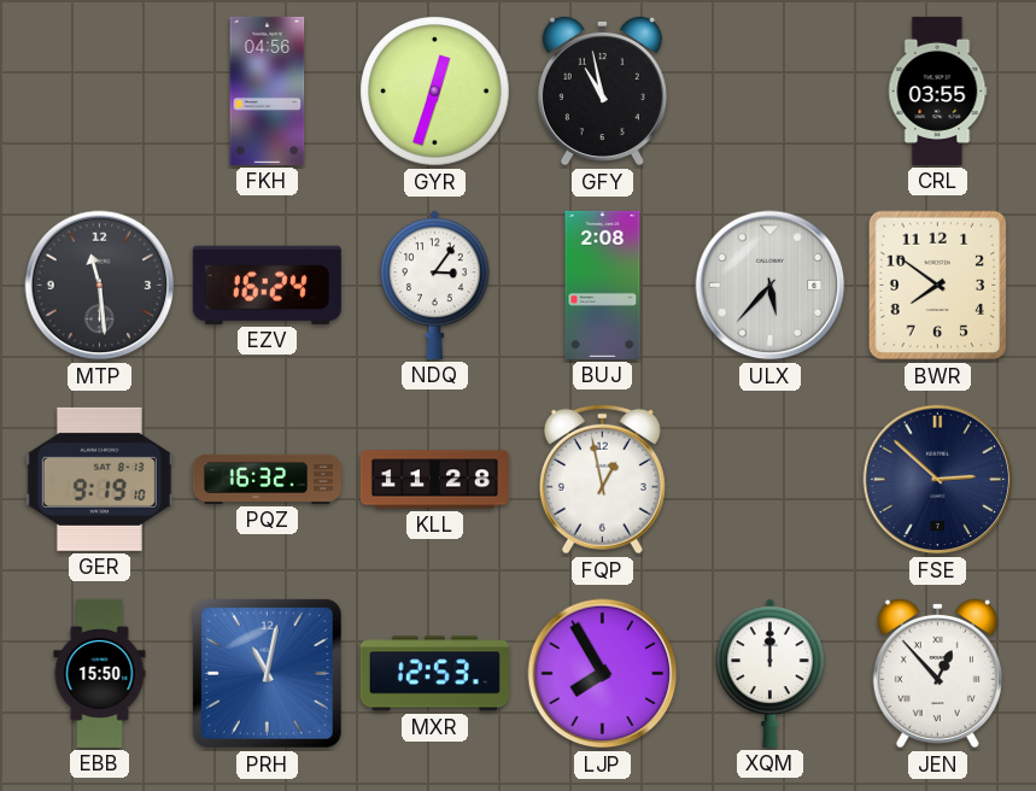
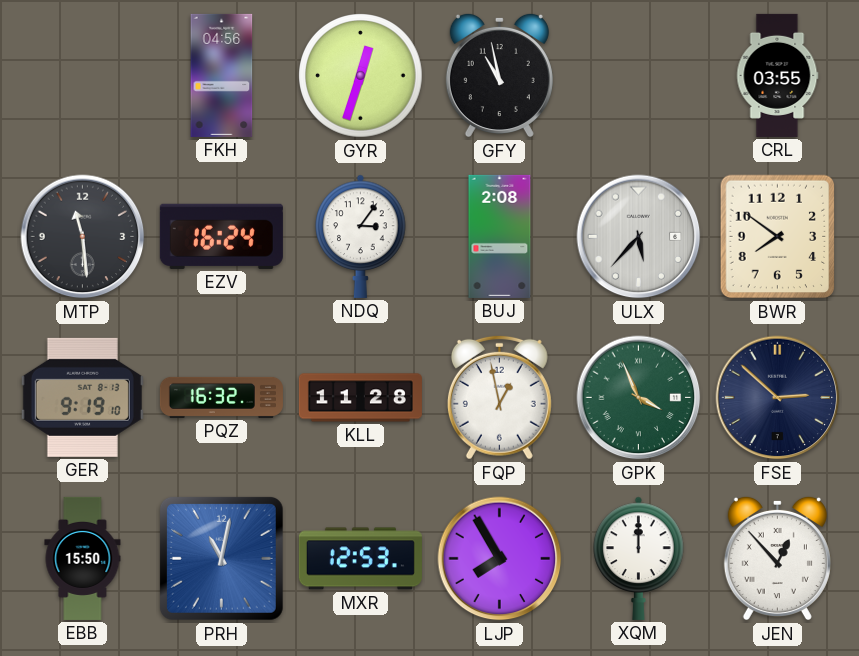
GPK: none -> 3:56 (639, 398)
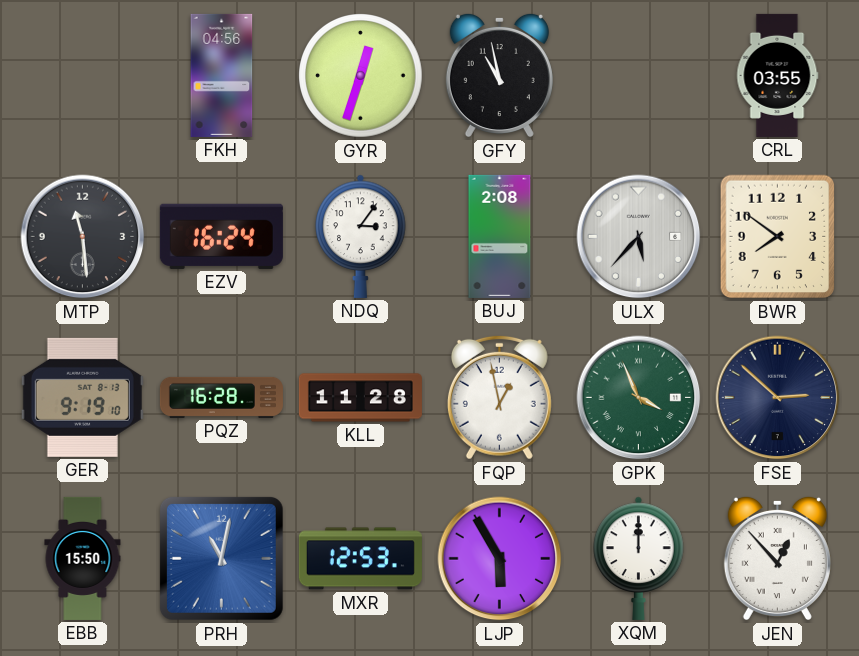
PQZ: 16:32 -> 16:28 (221, 397)
LJP: 7:55 -> 5:55 (500, 559)
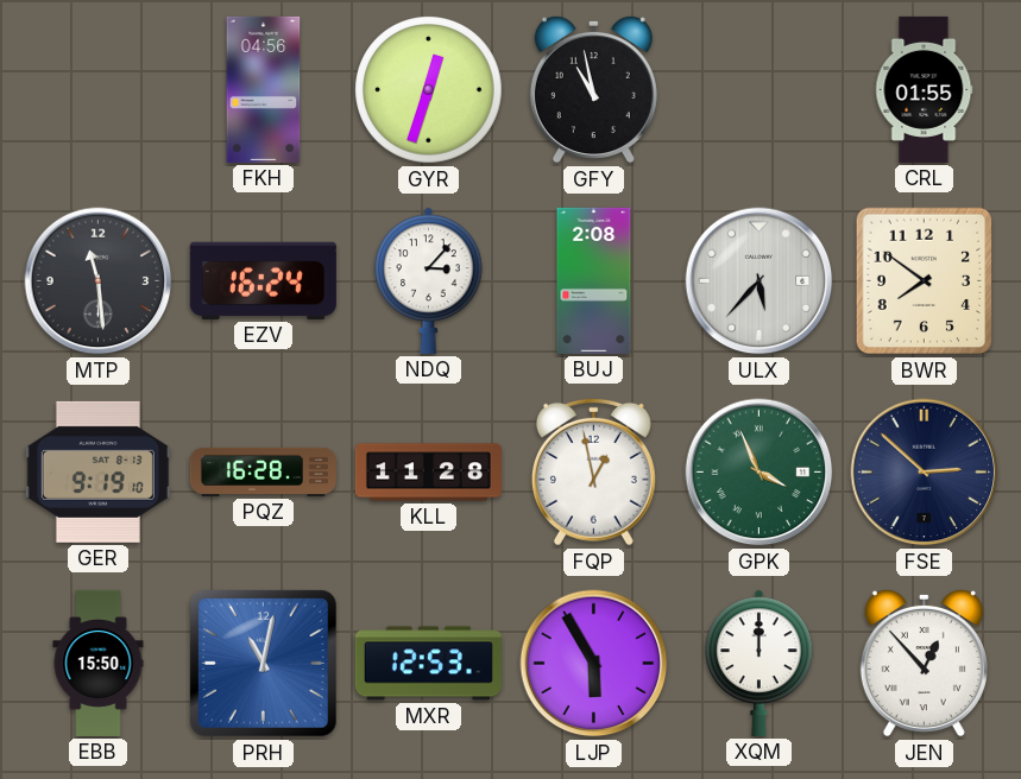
CRL: 03:55 -> 01:55 (924, 89)
NDQ: 3:06 -> 3:07 (429, 280)
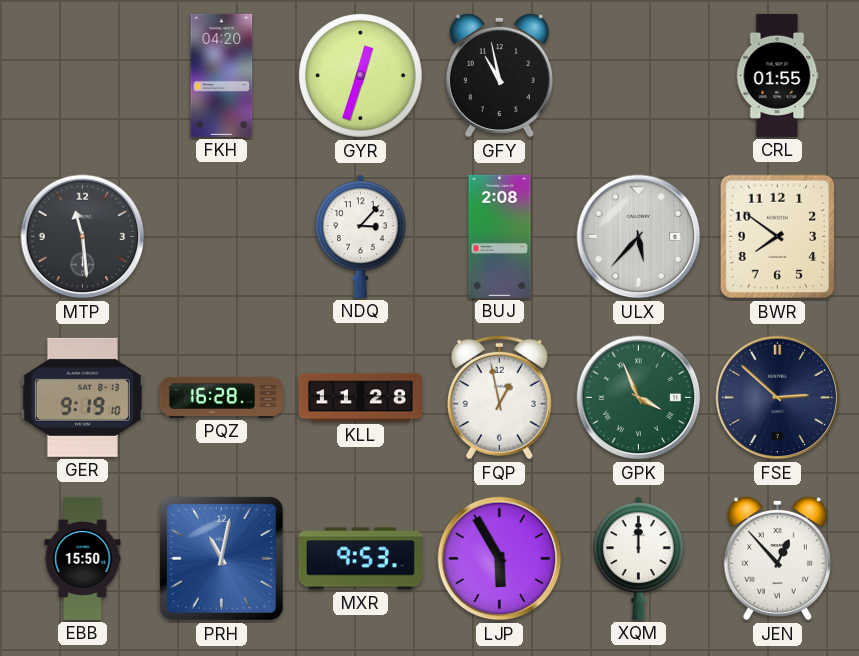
FKH: 04:56 -> 04:20 (222, 75)
EZV: 16:24 -> none (263, 280)
MXR: 12:53 -> 9:53 (360, 559)
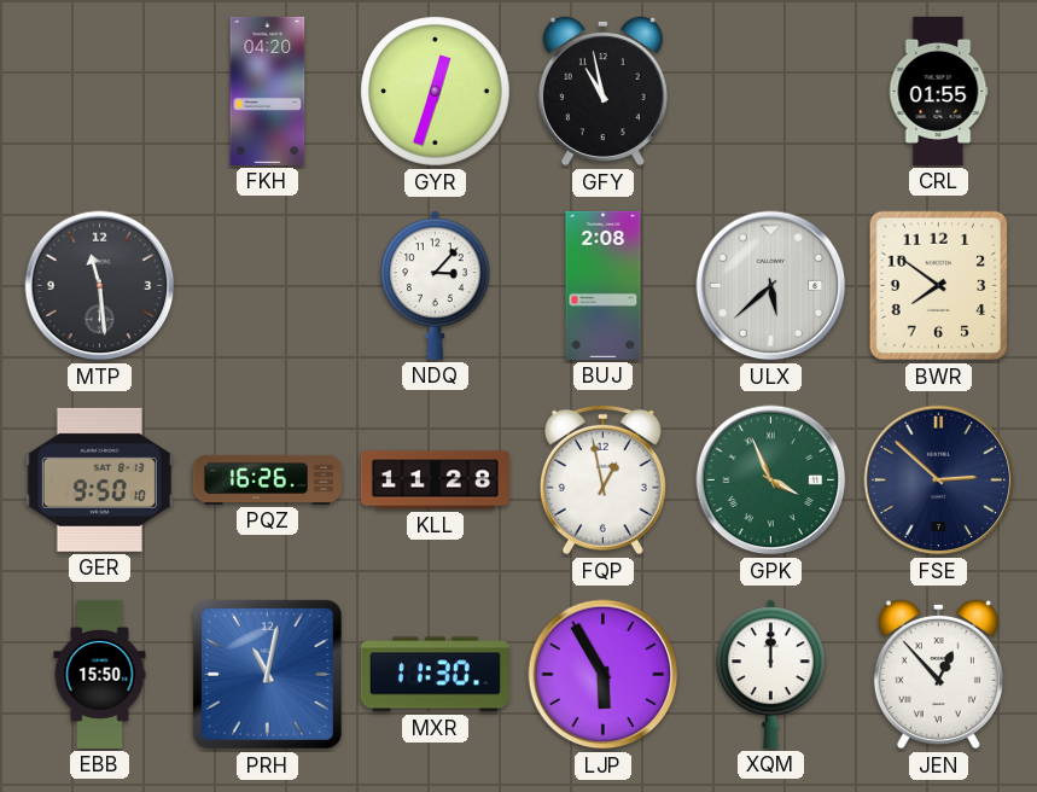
ULX: 5:37 -> 5:38 (771, 286)
GER: 9:19 -> 9:50 (99, 479)
PQZ: 16:28 -> 16:26 (267, 479)
MXR: 9:53 -> 11:30 (435, 675)
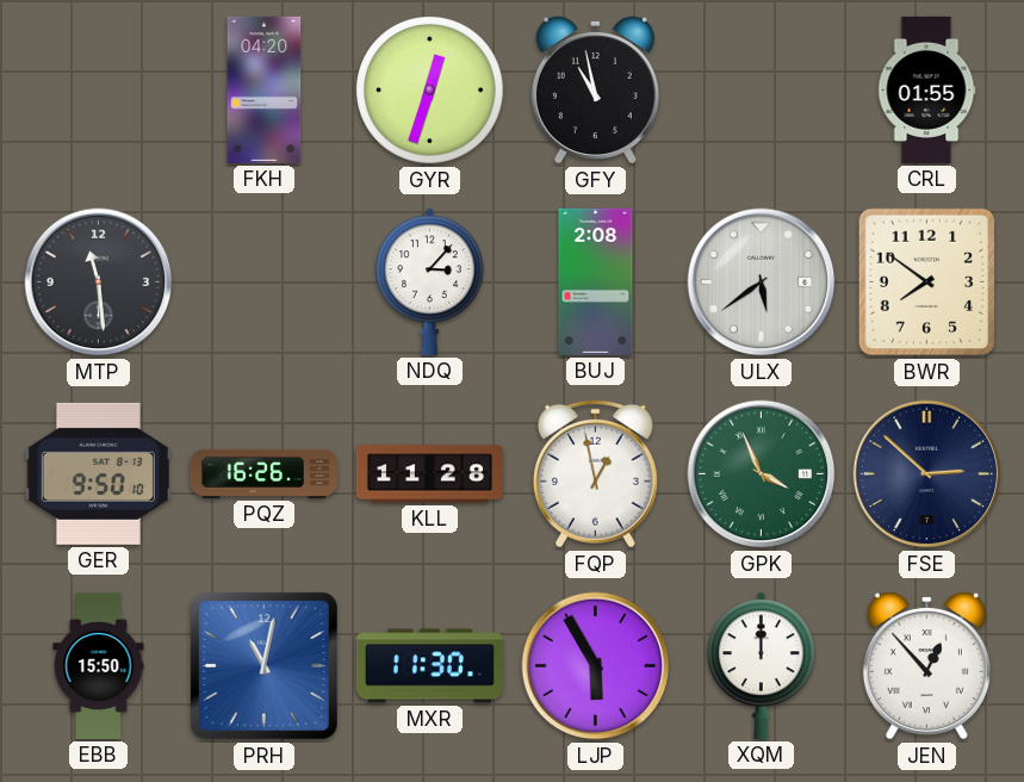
ULX: 5:38 -> 5:39 (762, 283)
